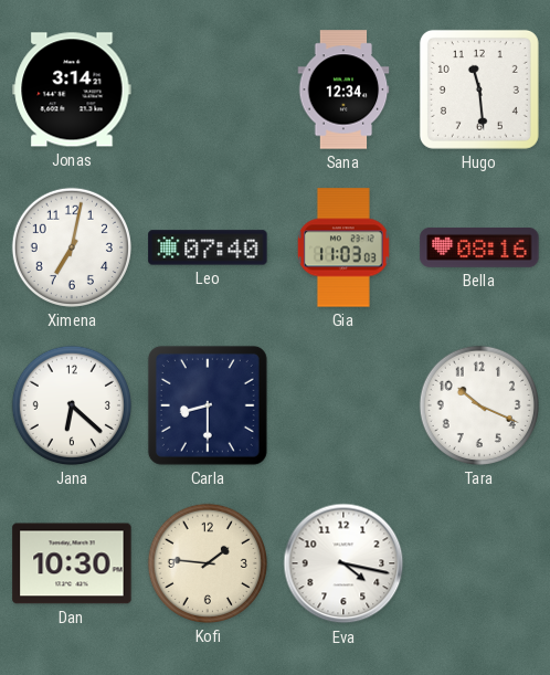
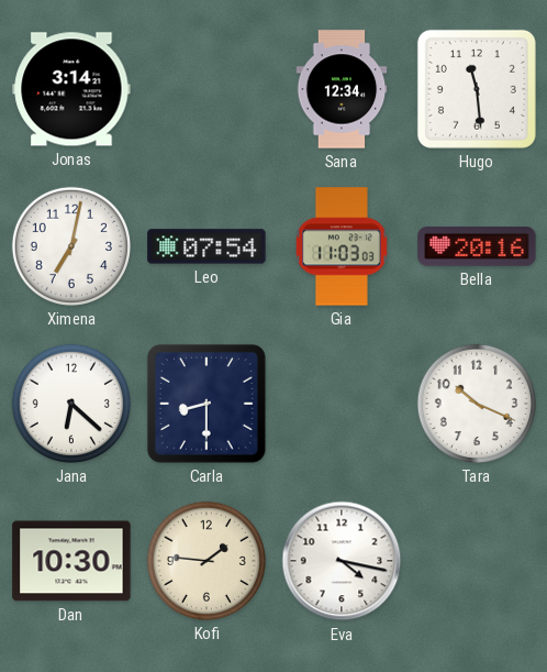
Leo: 07:40 -> 07:54 (206, 246)
Bella: 08:16 -> 20:16 (477, 246)
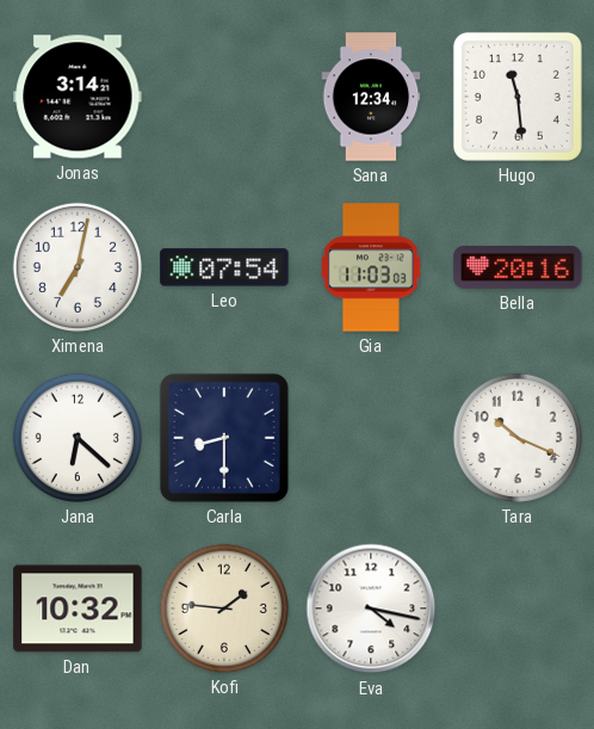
Dan: 10:30 -> 10:32 (78, 608)
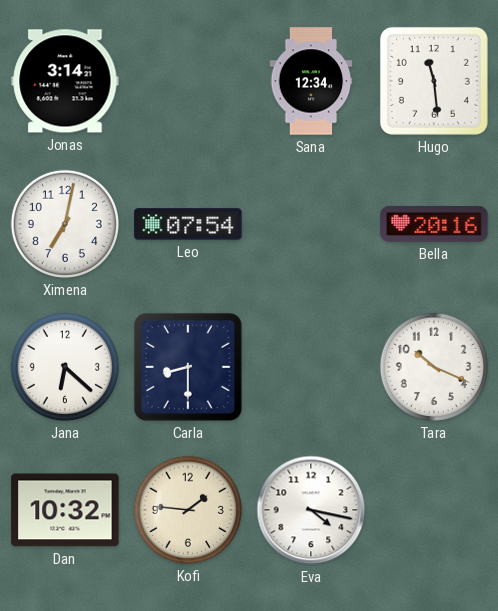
Gia: 11:03 -> none (371, 267)
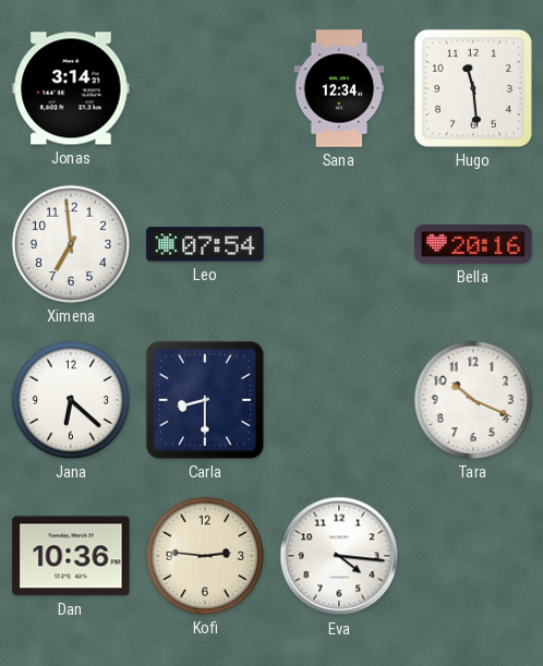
Ximena: 7:02 -> 6:59 (71, 244)
Dan: 10:32 -> 10:36 (71, 556)
Kofi: 1:46 -> 2:46 (205, 556)
Eva: 4:17 -> 4:16 (339, 556)
